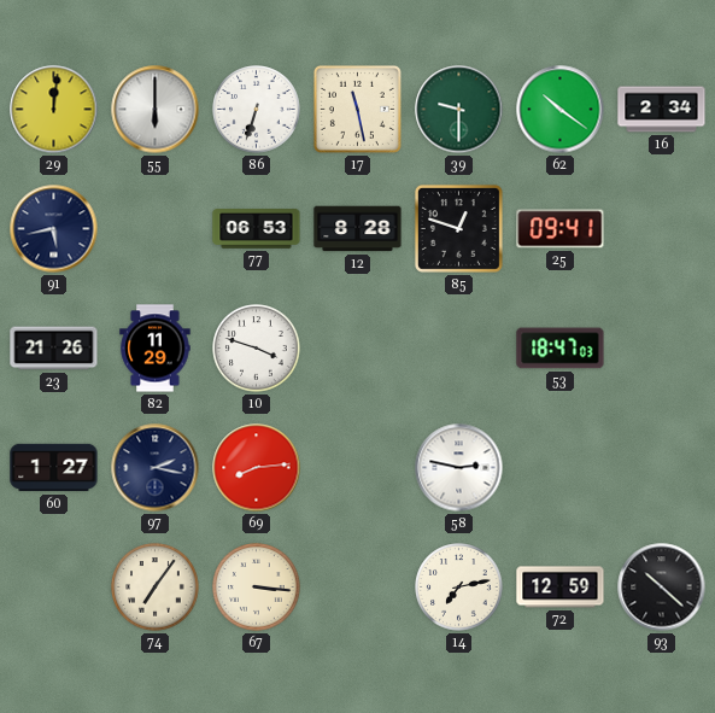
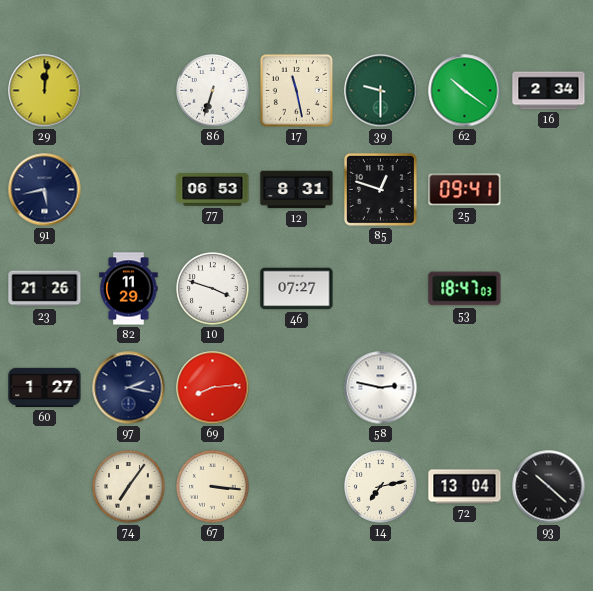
55: 6:00 -> none (156, 110)
12: 8:28 -> 8:31 (297, 190)
46: none -> 07:27 (297, 289)
72: 12:59 -> 13:04 (465, 487)
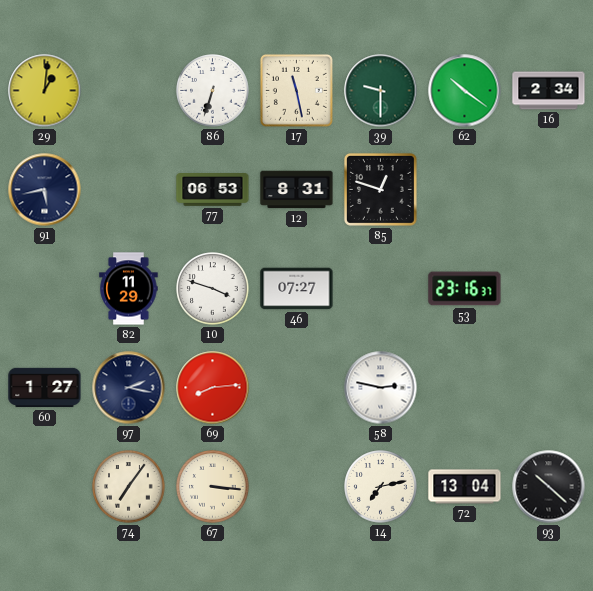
29: 12:01 -> 1:01 (45, 91)
25: 09:41 -> none (465, 190)
23: 21:26 -> none (45, 289)
53: 18:47 -> 23:16 (465, 289)
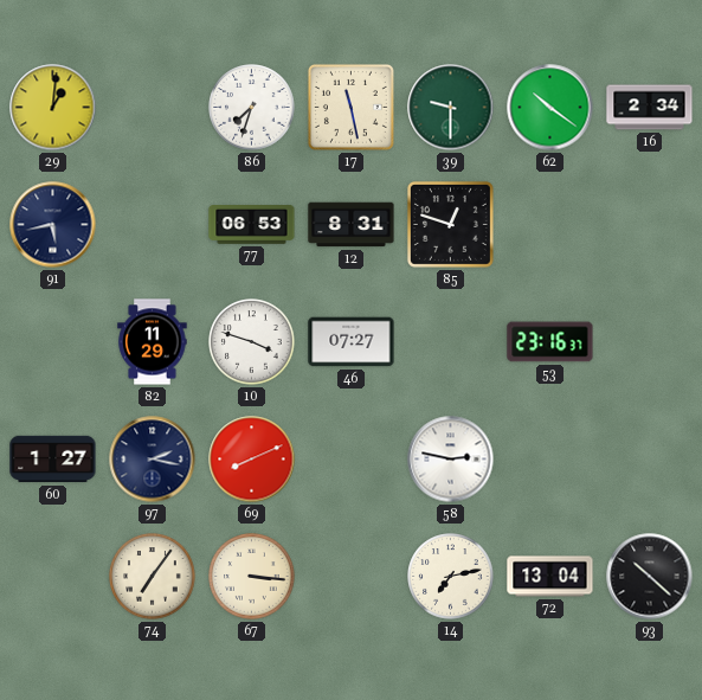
86: 6:33 -> 7:33 (252, 108)
69: 8:14 -> 8:11 (252, 460)
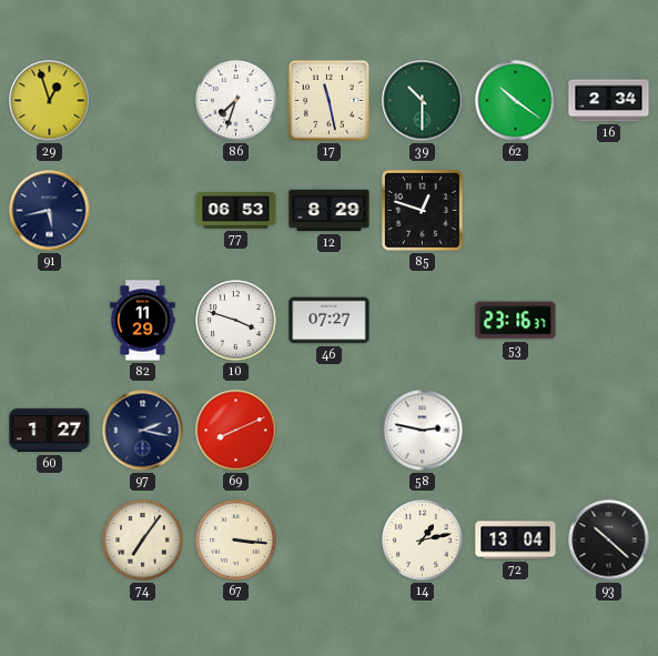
29: 1:01 -> 12:57 (50, 101)
39: 9:30 -> 10:30 (423, 101)
12: 8:31 -> 8:29 (330, 211)
14: 7:13 -> 1:13 (423, 541)
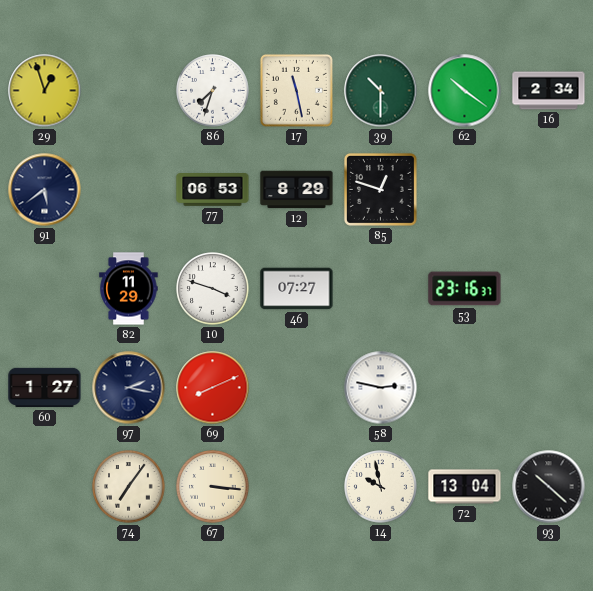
91: 5:43 -> 5:39 (45, 190)
14: 1:13 -> 9:58 (381, 487)
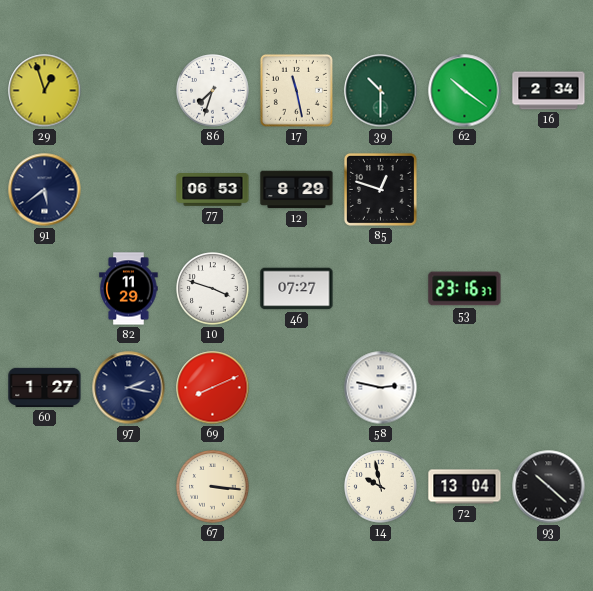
74: 7:06 -> none (129, 487)
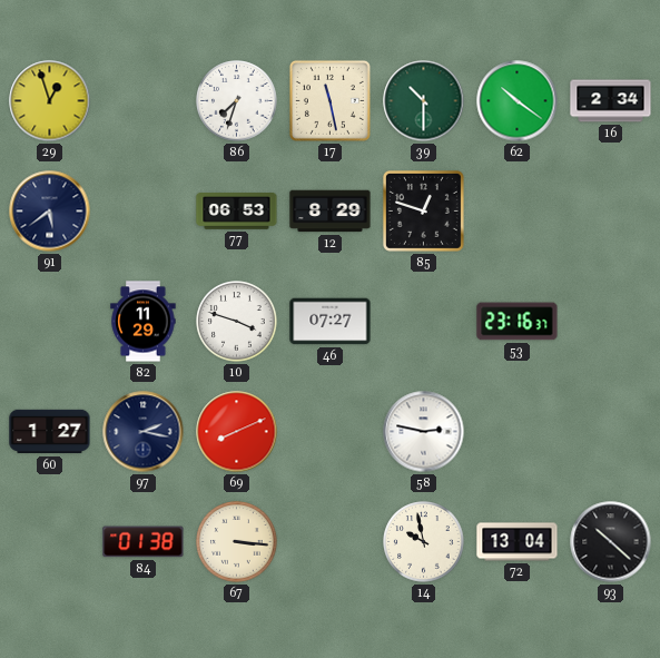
84: none -> 01:38 (144, 542)
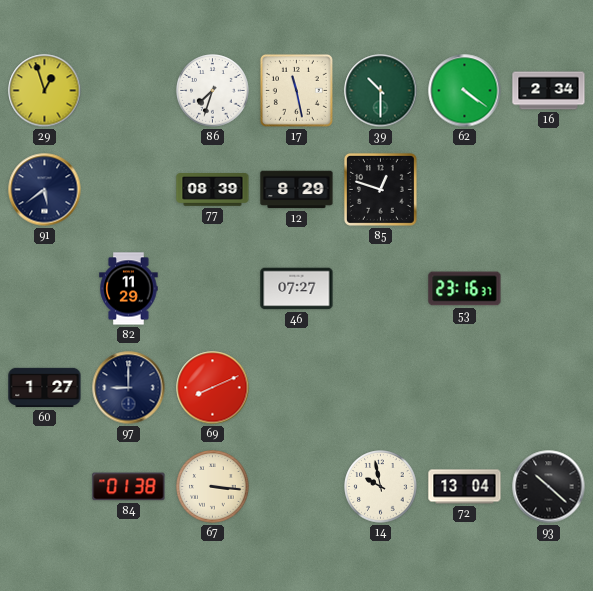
62: 10:21 -> 4:21 (465, 91)
77: 06:53 -> 08:39 (213, 190)
10: 3:48 -> none (237, 322)
97: 2:17 -> 9:00 (129, 388)
58: 2:47 -> none (424, 432)
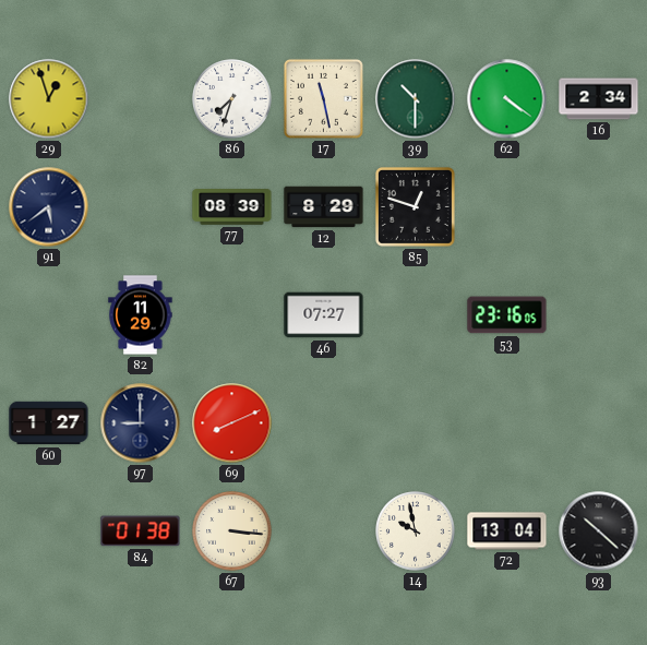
53: 23:16:37 -> 23:16:05 (507, 315)
